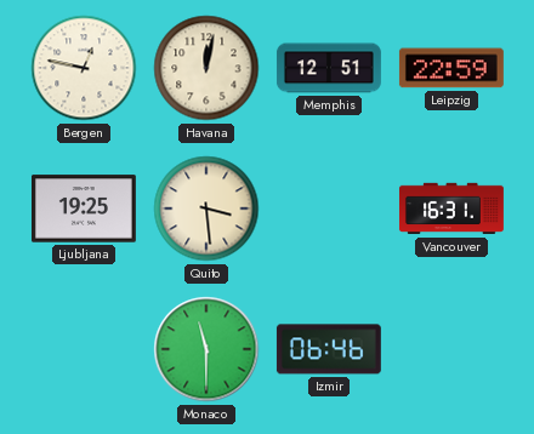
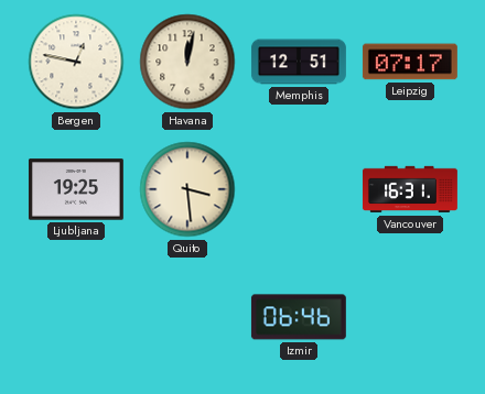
Leipzig: 22:59 -> 07:17 (410, 62)
Monaco: 11:30 -> none (206, 349)
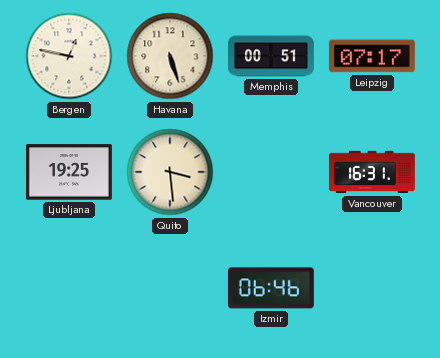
Havana: 12:02 -> 5:27 (170, 56)
Memphis: 12:51 -> 00:51 (271, 56)
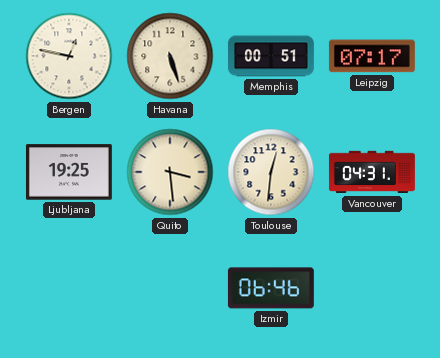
Toulouse: none -> 12:31 (271, 172)
Vancouver: 16:31 -> 04:31 (372, 172)
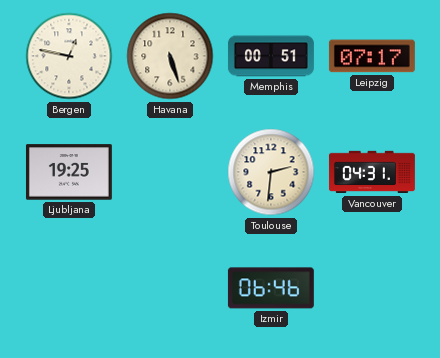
Quito: 3:29 -> none (170, 172)
Toulouse: 12:31 -> 2:31 (271, 172)
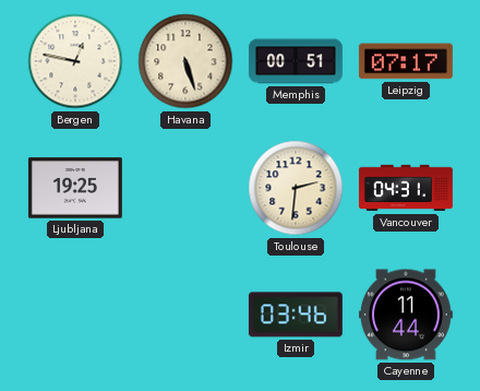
Izmir: 06:46 -> 03:46 (296, 315)
Cayenne: none -> 11:44 (406, 315)
